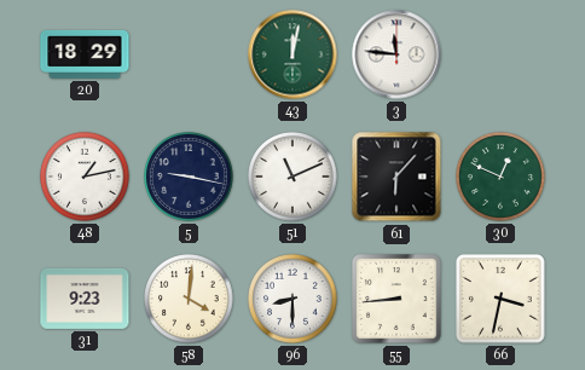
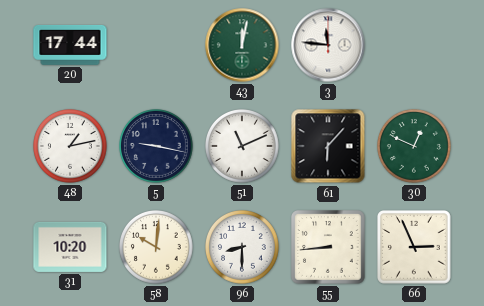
20: 18:29 -> 17:44 (70, 46)
31: 9:23 -> 10:20 (70, 247)
58: 4:01 -> 10:01 (157, 248)
66: 3:32 -> 2:56 (415, 248)
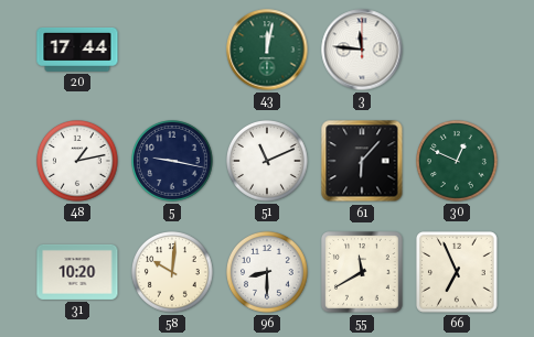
55: 8:44 -> 11:40 (363, 273)
66: 2:56 -> 6:56 (458, 273)
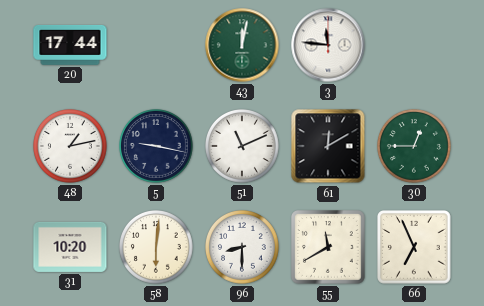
61: 6:07 -> 12:10 (328, 146)
30: 12:49 -> 12:45 (415, 147)
58: 10:01 -> 6:01 (157, 248)
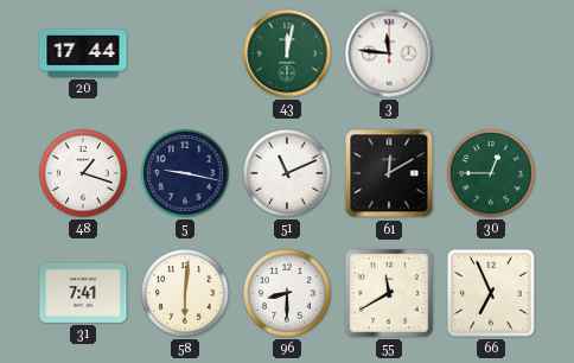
48: 1:13 -> 1:18 (84, 174)
31: 10:20 -> 7:41 (83, 293)
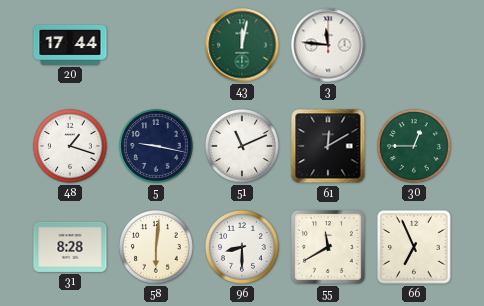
31: 7:41 -> 8:28 (70, 247)
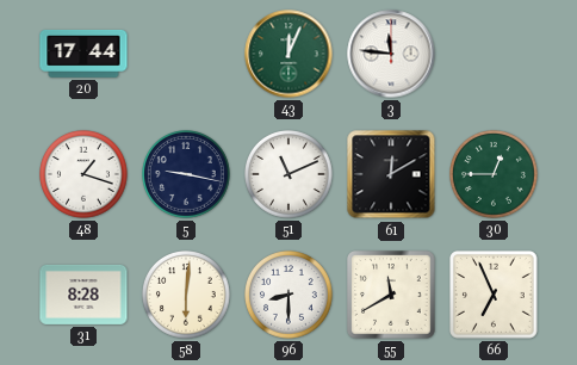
43: 12:02 -> 12:04 (288, 54)
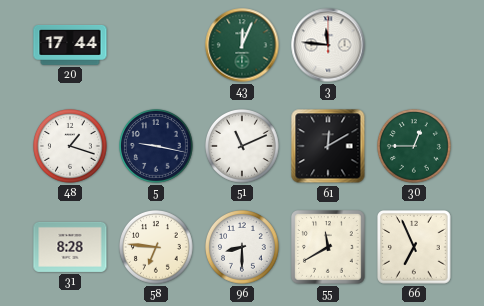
58: 6:01 -> 6:46 (157, 248)
